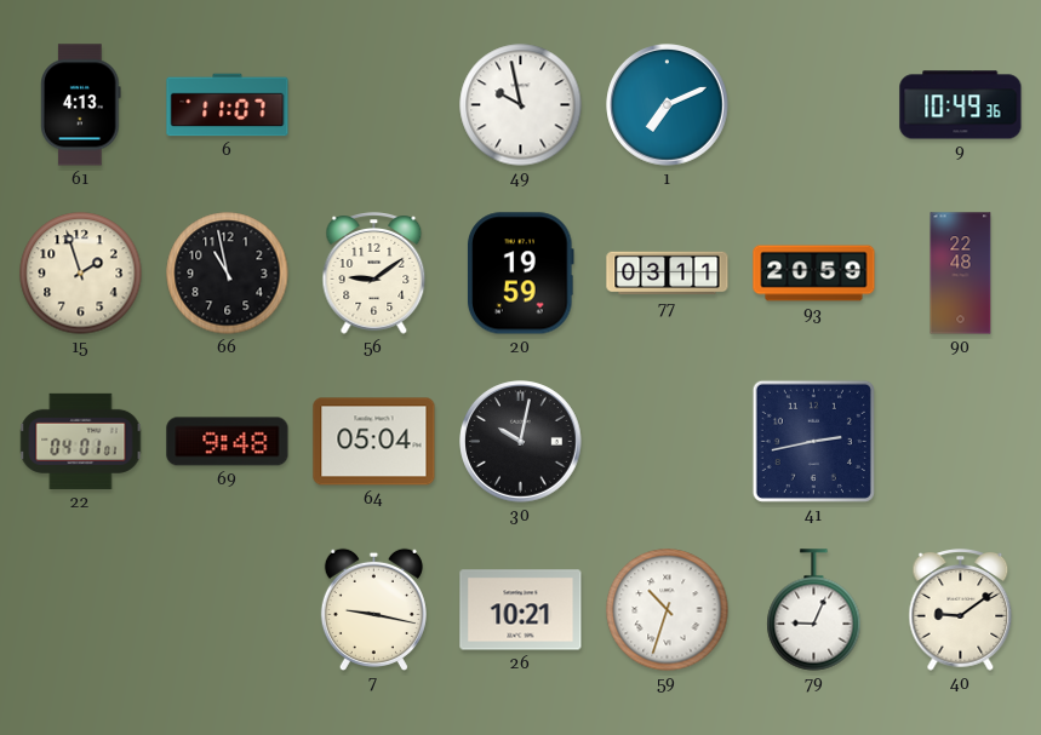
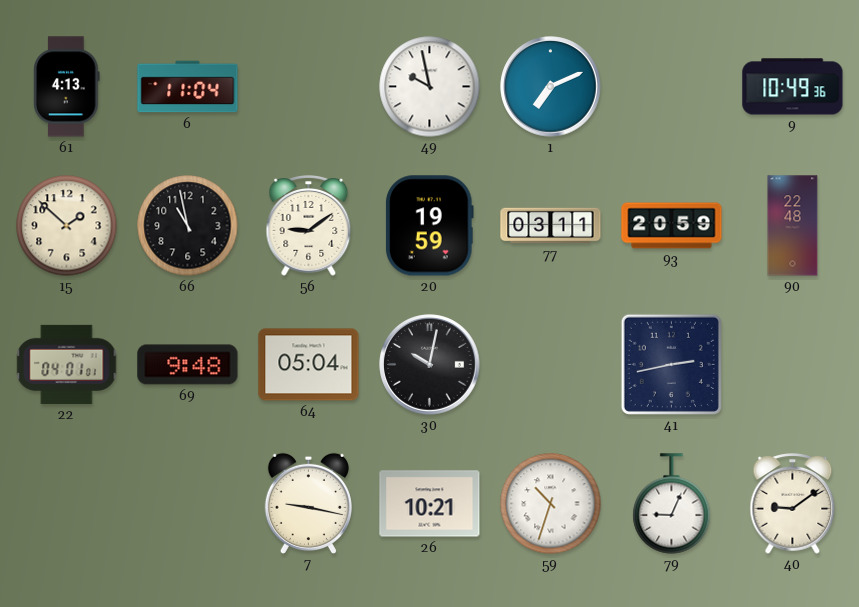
6: 11:07 -> 11:04 (188, 87)
15: 1:57 -> 1:52 (67, 226)
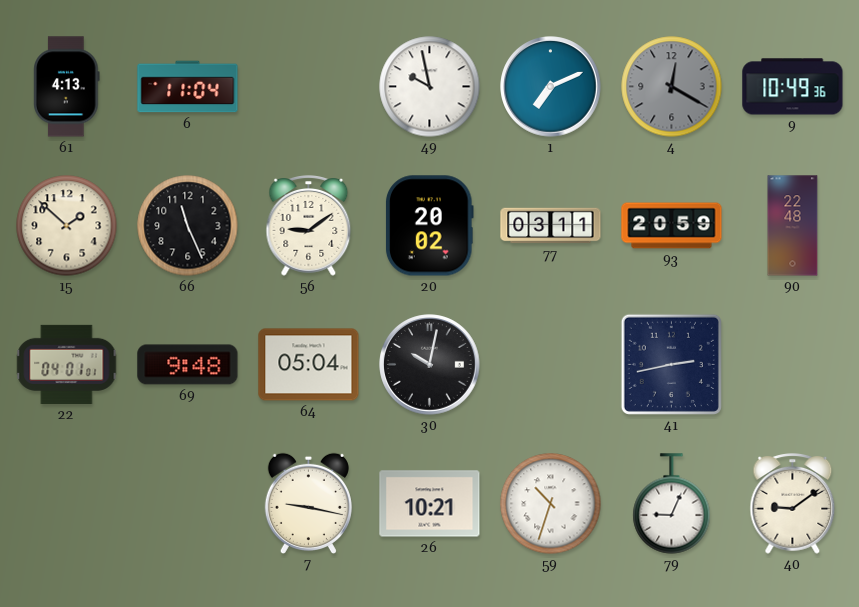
4: none -> 12:20 (672, 87)
66: 10:58 -> 11:26 (188, 226)
20: 19:59 -> 20:02 (430, 226)
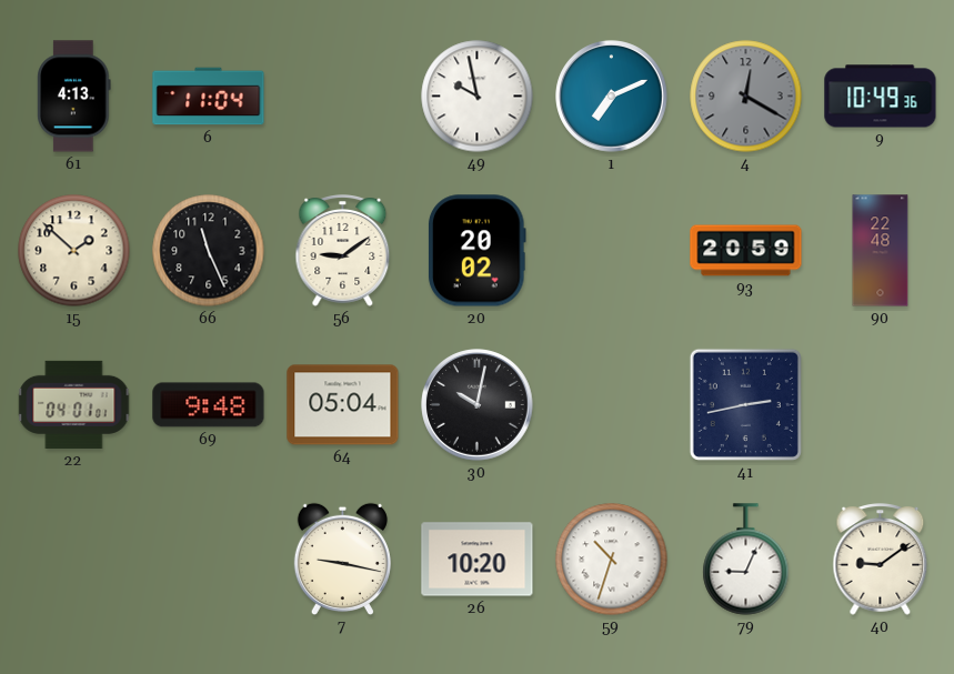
77: 03:11 -> none (551, 226)
26: 10:21 -> 10:20 (478, 560)
